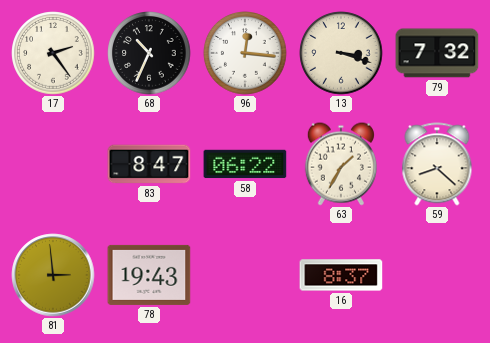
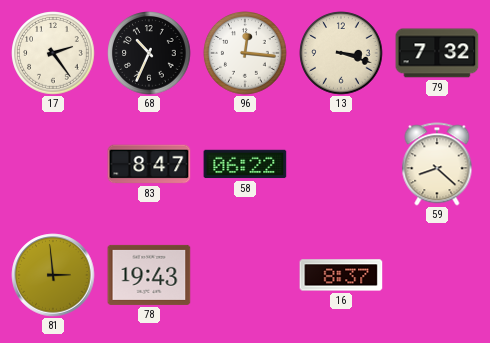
63: 1:35 -> none (341, 164)
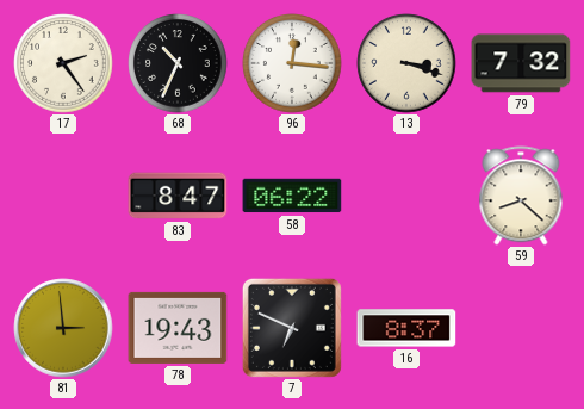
7: none -> 6:49 (292, 328)
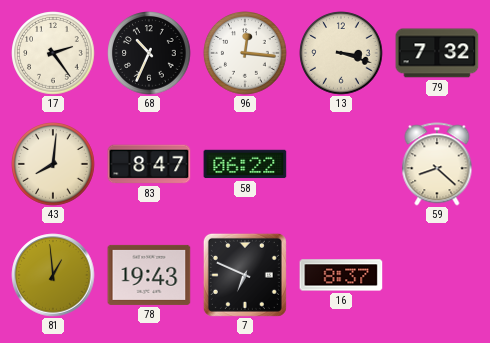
43: none -> 8:01 (53, 164)
81: 2:59 -> 12:59 (53, 275)
